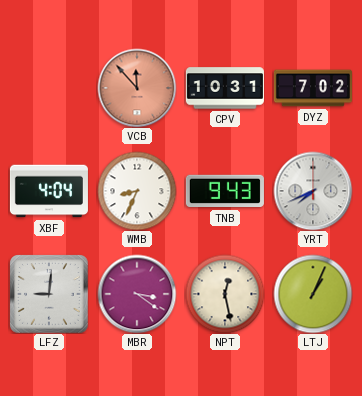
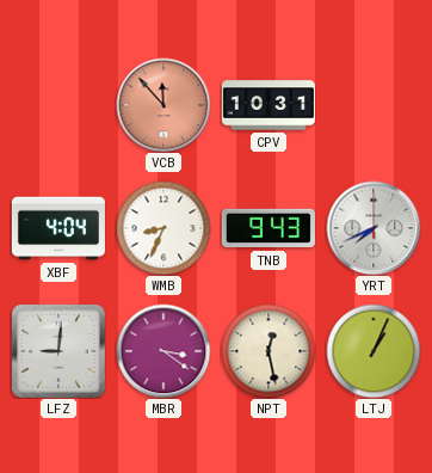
DYZ: 7:02 -> none (313, 88)
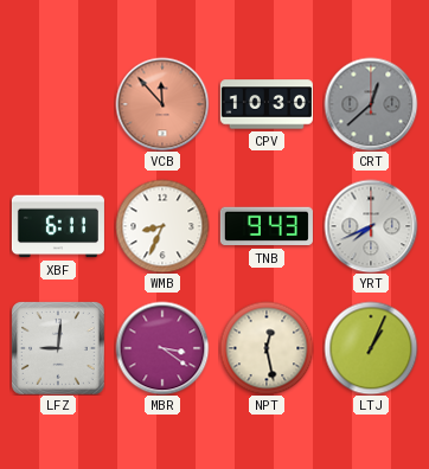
CPV: 10:31 -> 10:30 (267, 104)
CRT: none -> 12:38 (371, 104)
XBF: 4:04 -> 6:11 (58, 226)
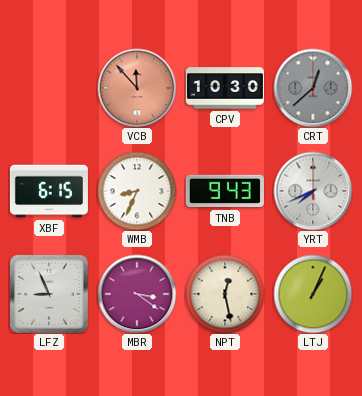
XBF: 6:11 -> 6:15 (49, 191)
LFZ: 9:01 -> 8:56 (49, 294)
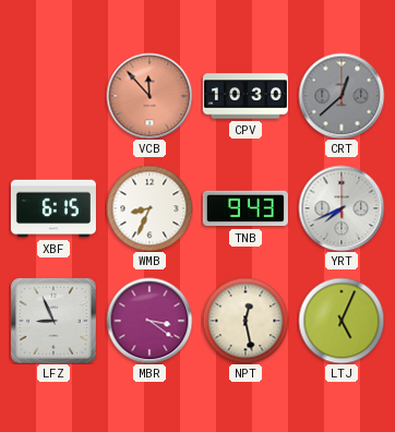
LTJ: 1:04 -> 5:04 (342, 321)
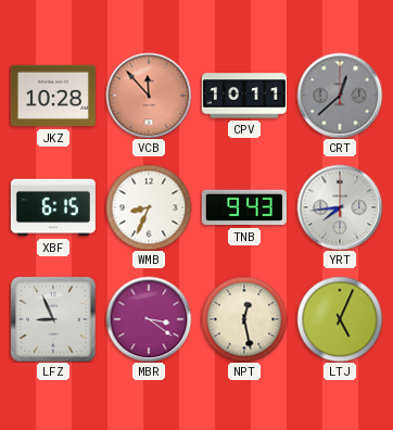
JKZ: none -> 10:28 (53, 96)
CPV: 10:30 -> 10:11 (244, 96)
YRT: 7:41 -> 7:44 (340, 207)
